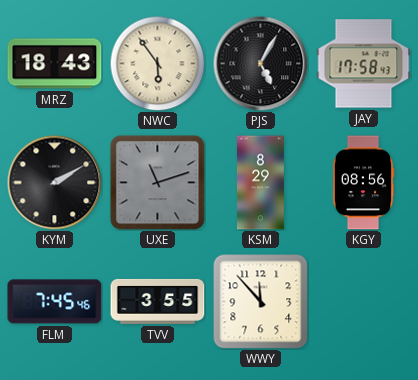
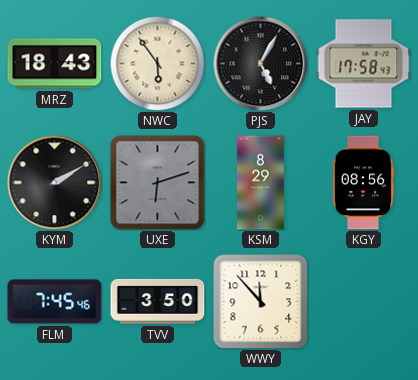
UXE: 11:12 -> 6:12 (158, 183)
TVV: 3:55 -> 3:50 (158, 301)
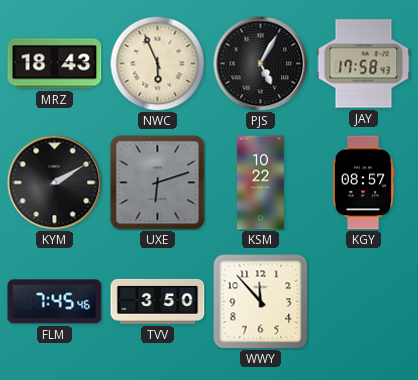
NWC: 5:54 -> 5:56 (157, 63)
KSM: 8:29 -> 10:22 (260, 183)
KGY: 08:56 -> 08:57 (363, 183)
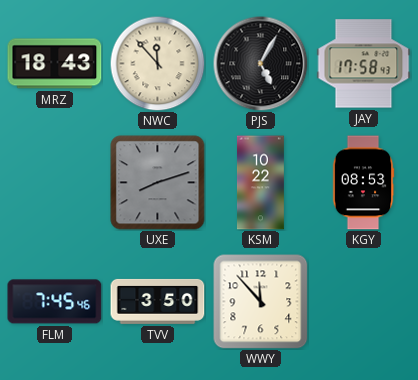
NWC: 5:56 -> 11:53 (157, 63)
KYM: 2:10 -> none (54, 182)
UXE: 6:12 -> 8:12 (158, 183)
KGY: 08:57 -> 08:53 (363, 183)
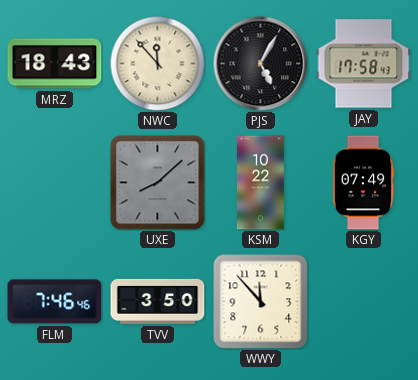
UXE: 8:12 -> 8:08 (158, 183)
KGY: 08:53 -> 07:49 (363, 183)
FLM: 7:45 -> 7:46 (55, 302)
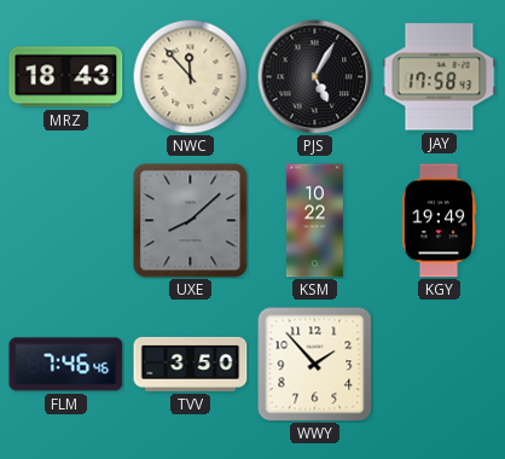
KGY: 07:49 -> 19:49 (439, 221)
WWY: 11:53 -> 1:53 (315, 365)
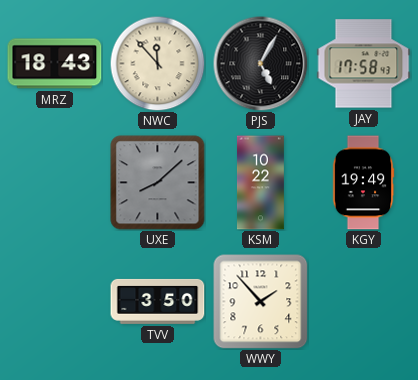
FLM: 7:46 -> none (66, 365)
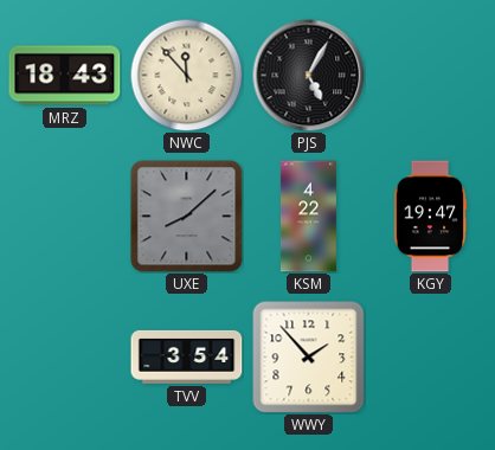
JAY: 17:58 -> none (364, 64)
KSM: 10:22 -> 4:22 (308, 217)
KGY: 19:49 -> 19:47 (430, 217)
TVV: 3:50 -> 3:54 (187, 356)
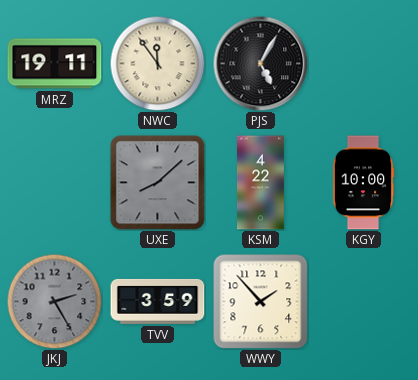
MRZ: 18:43 -> 19:11 (55, 64)
NWC: 11:53 -> 11:54 (157, 63)
KGY: 19:47 -> 10:00 (363, 183)
JKJ: none -> 2:25 (54, 301)
TVV: 3:54 -> 3:59 (158, 301)
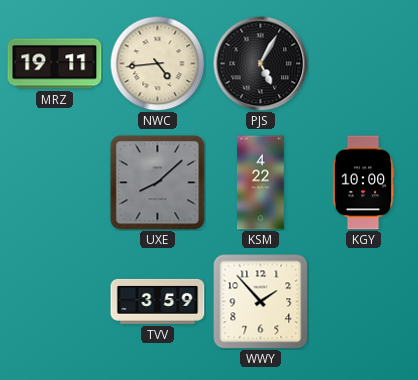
NWC: 11:54 -> 4:44 (157, 63)
JKJ: 2:25 -> none (54, 301)
